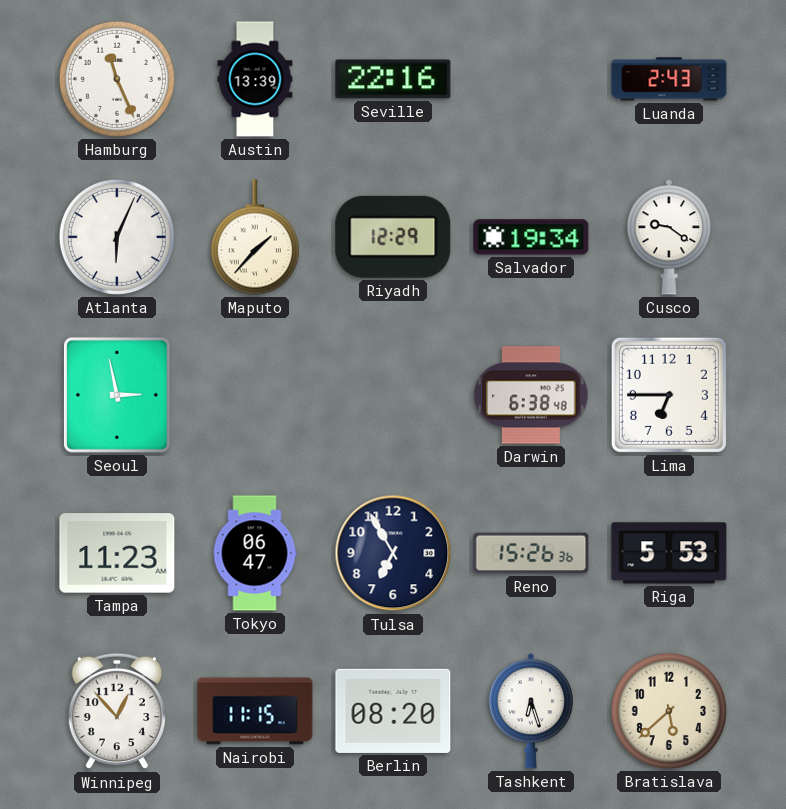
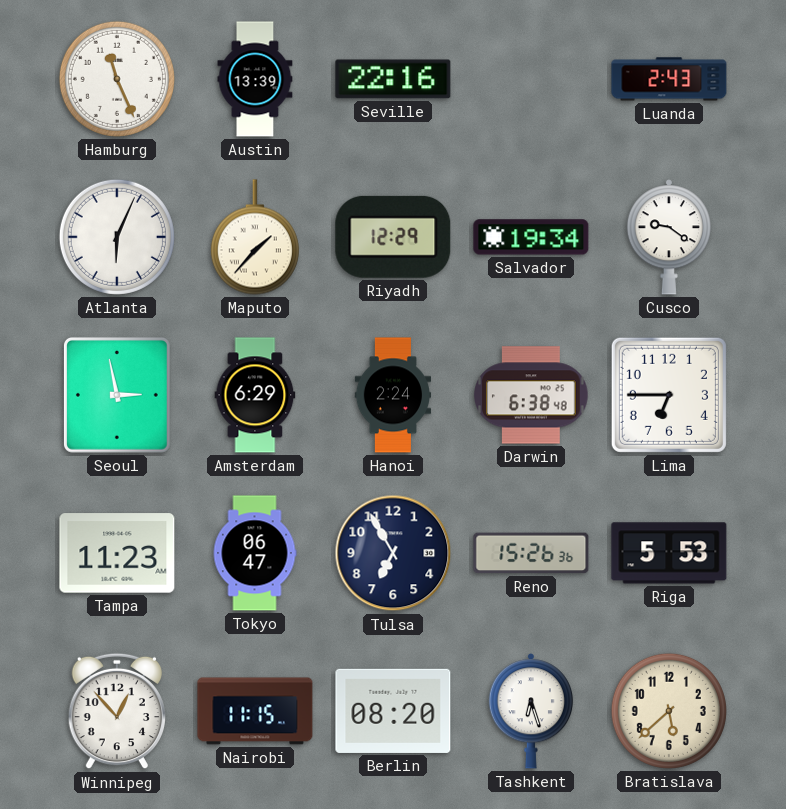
Amsterdam: none -> 6:29 (255, 395)
Hanoi: none -> 2:24 (392, 395)
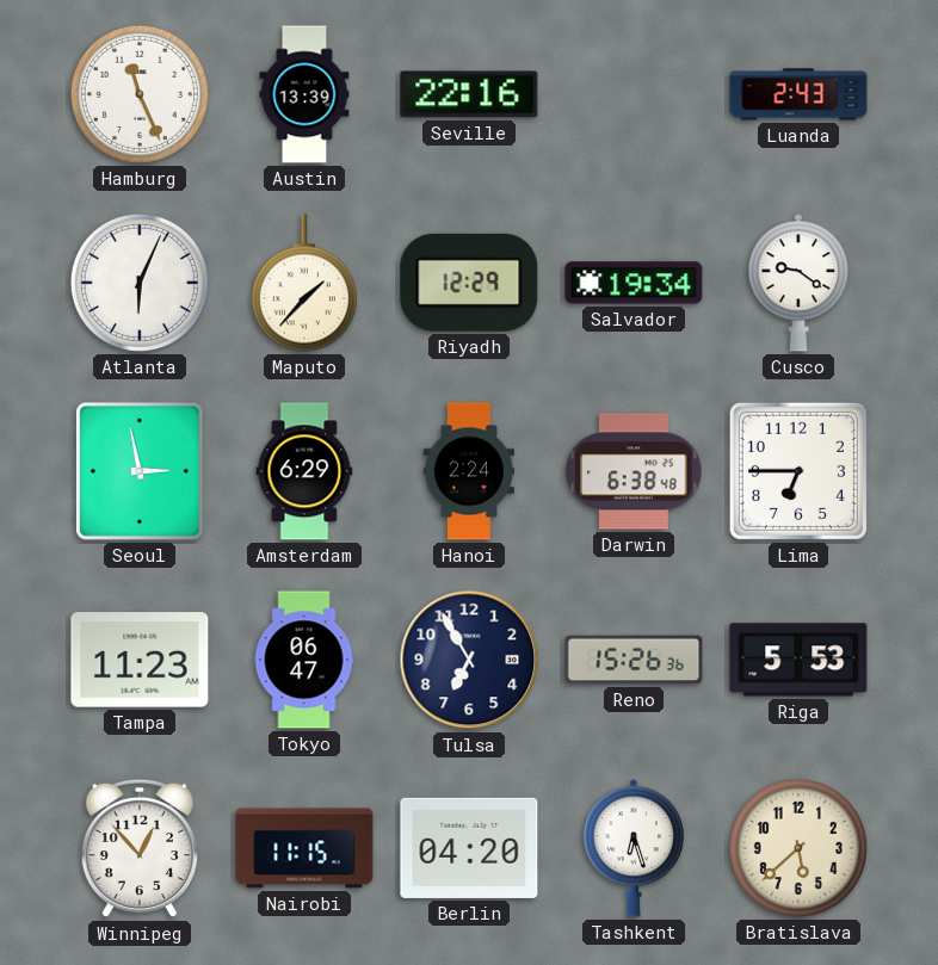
Berlin: 08:20 -> 04:20 (469, 848)
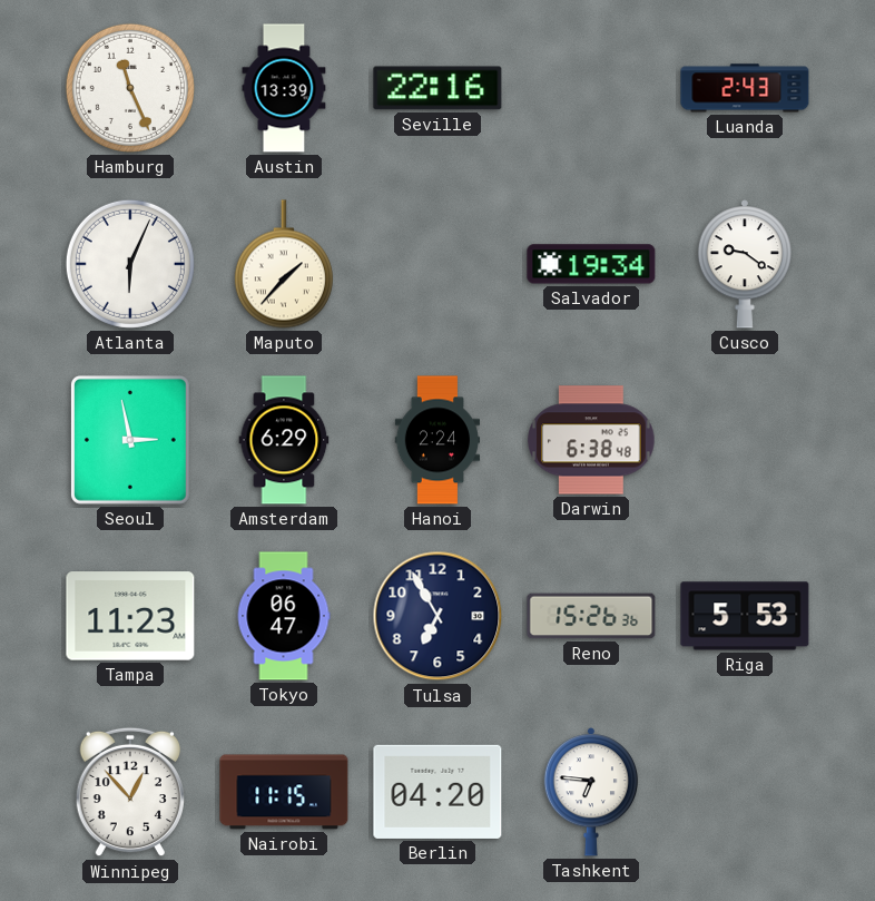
Riyadh: 12:29 -> none (469, 283)
Lima: 6:45 -> none (798, 471)
Tashkent: 6:27 -> 6:46 (590, 792)
Bratislava: 5:38 -> none (798, 848)
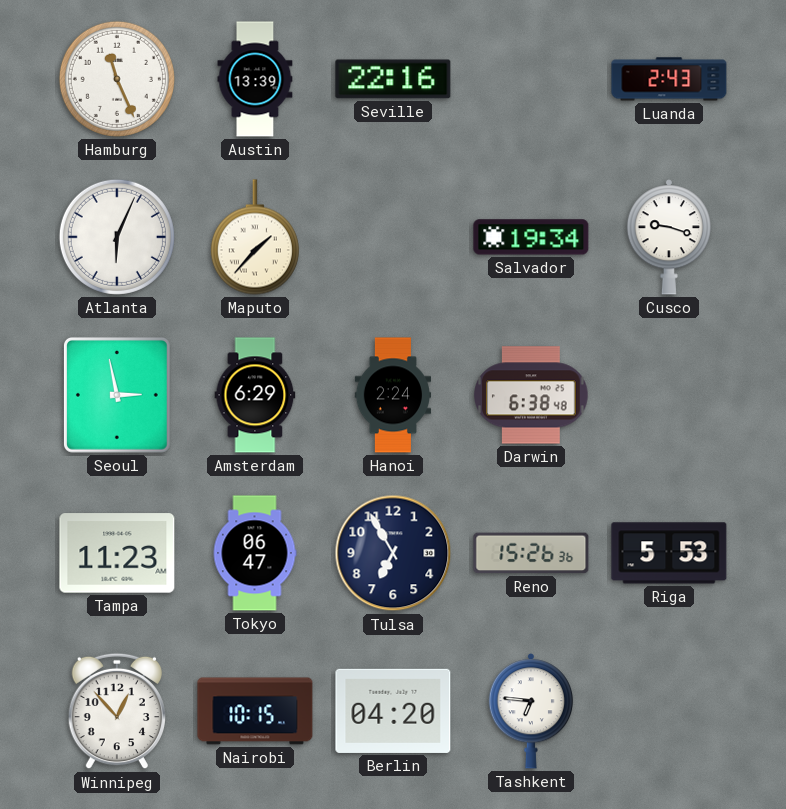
Cusco: 9:21 -> 9:18 (668, 237)
Nairobi: 11:15 -> 10:15 (255, 711)
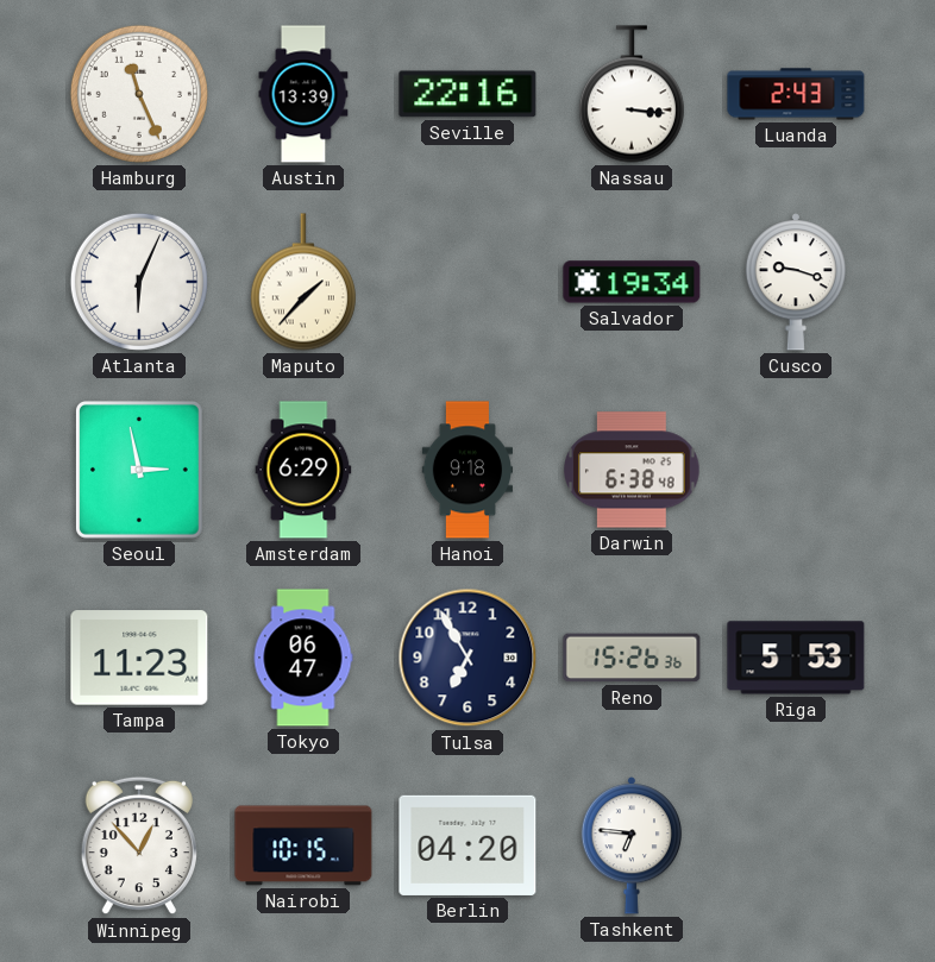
Nassau: none -> 3:16 (632, 94)
Hanoi: 2:24 -> 9:18 (466, 470)
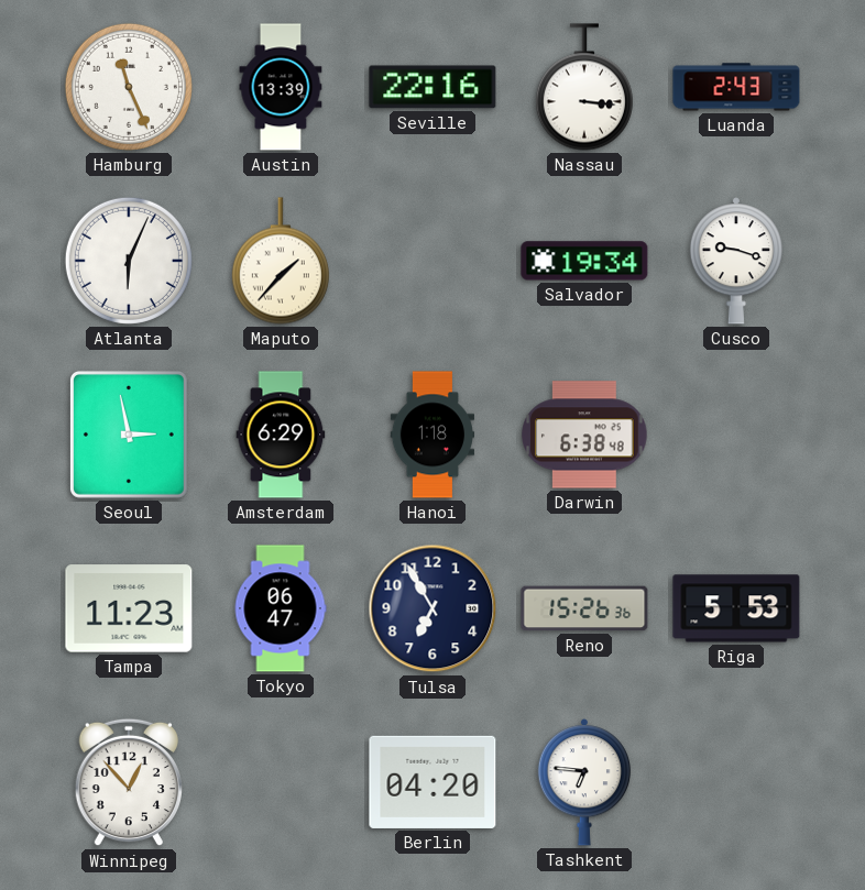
Hanoi: 9:18 -> 1:18 (431, 435)
Nairobi: 10:15 -> none (303, 845)
